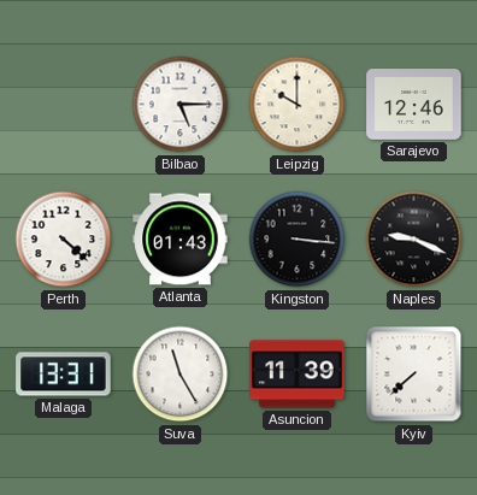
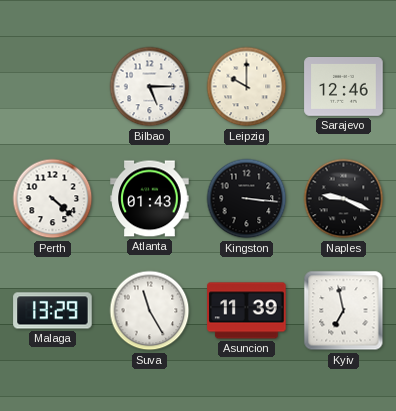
Malaga: 13:31 -> 13:29 (53, 311)
Kyiv: 7:38 -> 6:58 (344, 311)
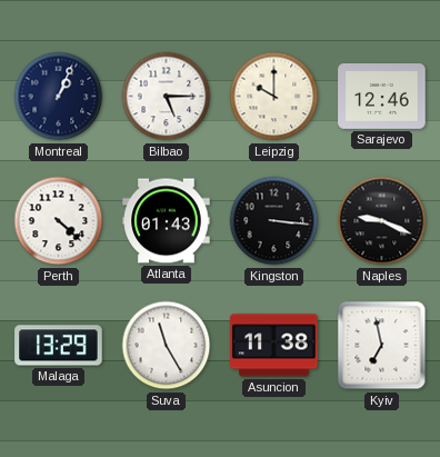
Montreal: none -> 1:04 (59, 97)
Asuncion: 11:39 -> 11:38 (274, 346)
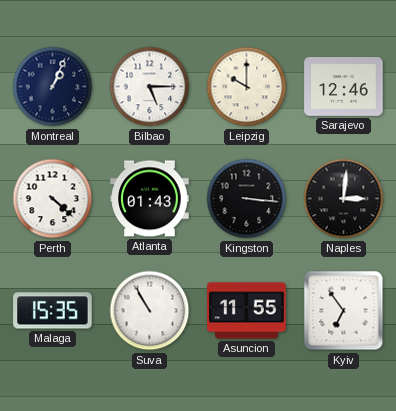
Naples: 9:19 -> 3:01 (344, 199)
Malaga: 13:29 -> 15:35 (53, 311)
Suva: 11:25 -> 10:55 (150, 311)
Asuncion: 11:38 -> 11:55 (247, 311)
Kyiv: 6:58 -> 6:54 (344, 311)
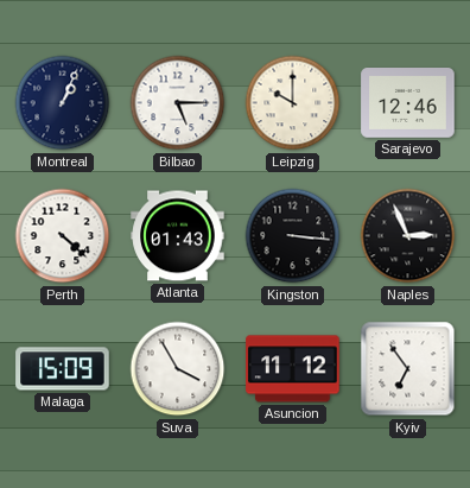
Naples: 3:01 -> 2:56 (408, 236)
Malaga: 15:35 -> 15:09 (63, 369)
Suva: 10:55 -> 3:55 (178, 369)
Asuncion: 11:55 -> 11:12 (293, 369)
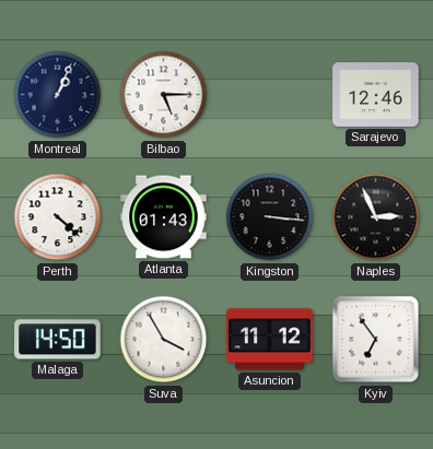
Leipzig: 10:00 -> none (293, 103)
Malaga: 15:09 -> 14:50 (58, 340)
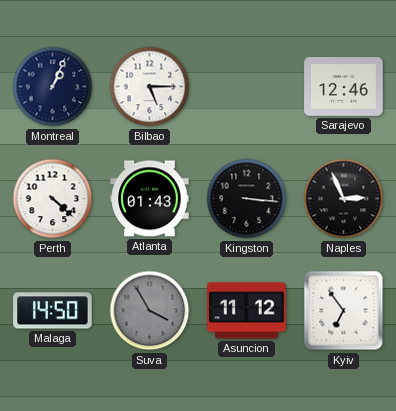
Suva dial: white -> grey (150, 311)
